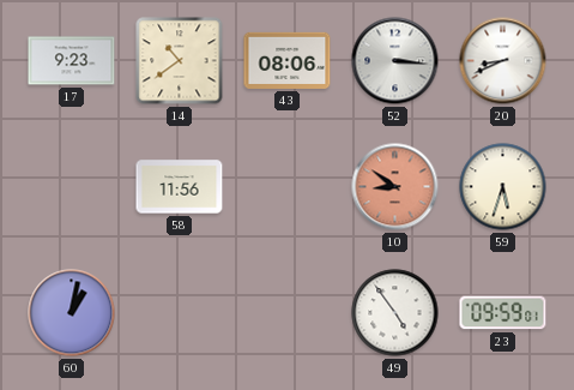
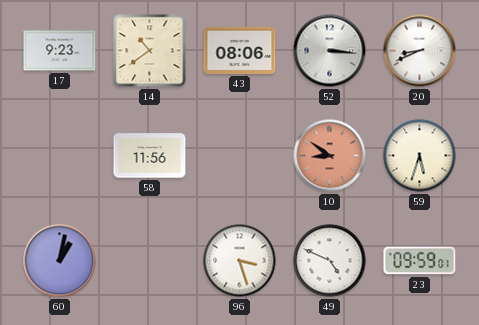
96: none -> 3:27 (240, 261)
49: 4:54 -> 4:49 (330, 261)
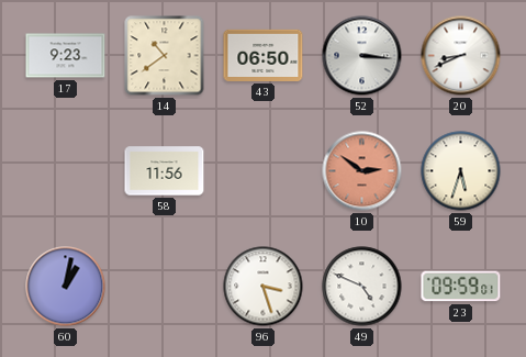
43: 08:06 -> 06:50 (264, 55)
10: 8:51 -> 2:51 (362, 171)
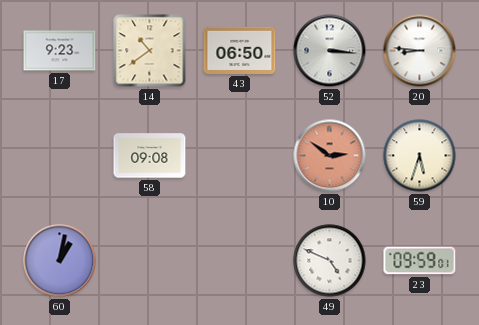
20: 8:41 -> 8:46 (420, 51)
58: 11:56 -> 09:08 (150, 156)
96: 3:27 -> none (264, 287)
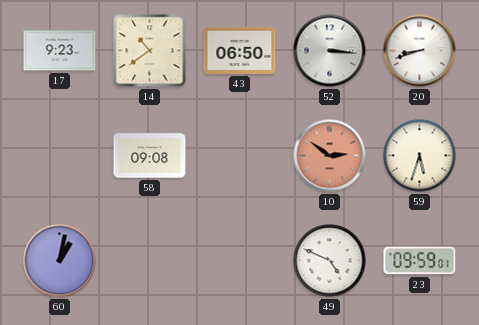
20: 8:46 -> 8:42 (420, 51)
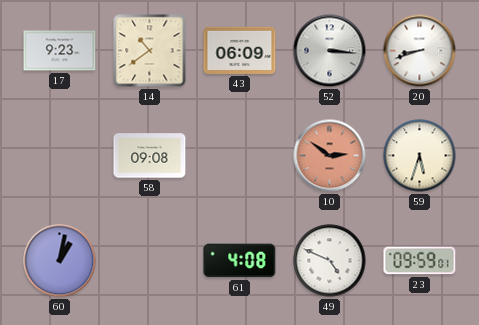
43: 06:50 -> 06:09 (240, 50)
61: none -> 4:08 (240, 261)
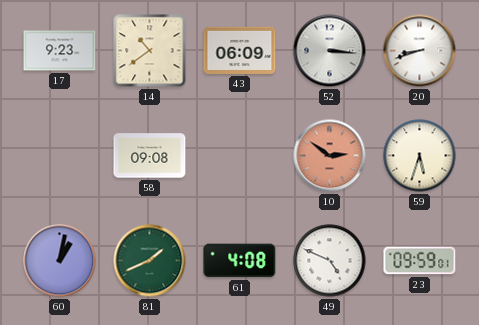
81: none -> 1:41 (150, 261)
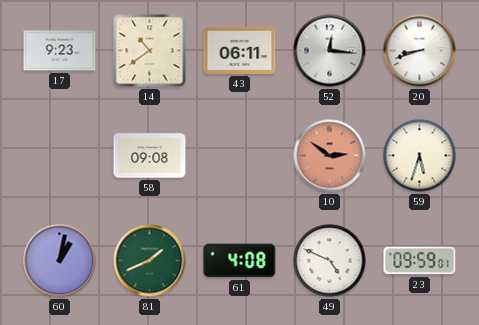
43: 06:09 -> 06:11 (240, 50)
52: 3:16 -> 12:16 (330, 51)
